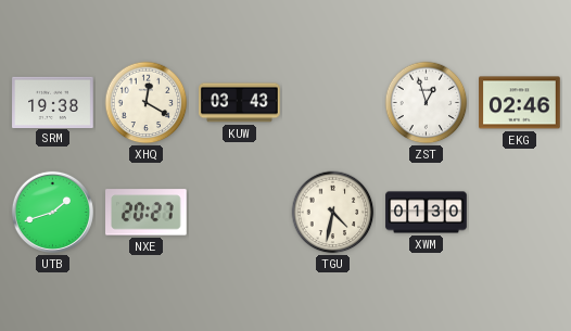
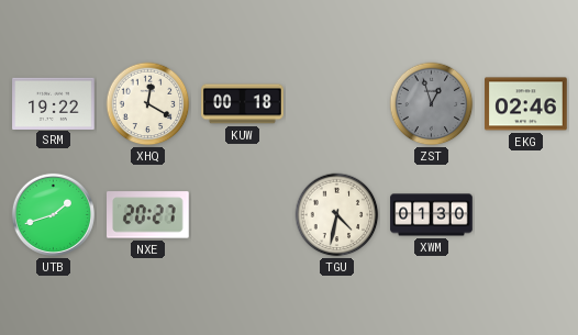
SRM: 19:38 -> 19:22 (54, 103)
KUW: 03:43 -> 00:18 (243, 104)
ZST dial: white -> grey (432, 104)
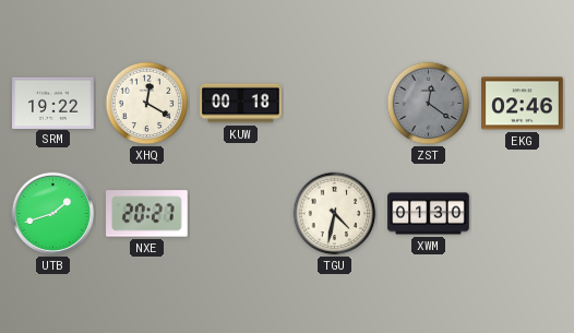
ZST: 12:57 -> 12:21 (429, 104)
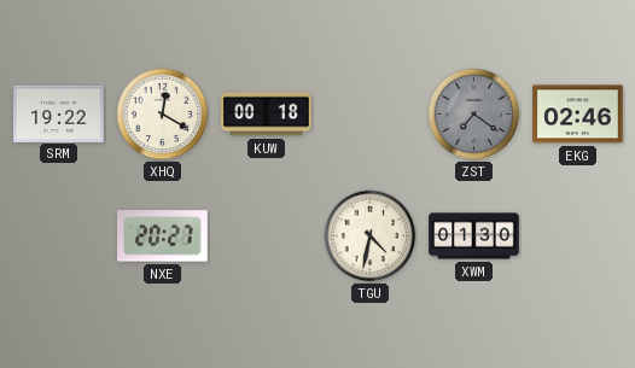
ZST: 12:21 -> 7:21 (474, 115)
UTB: 1:42 -> none (52, 213)
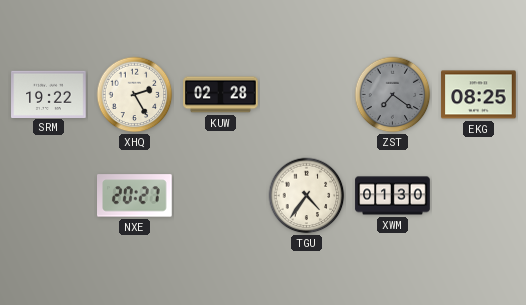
XHQ: 12:20 -> 2:25 (135, 95)
KUW: 00:18 -> 02:28 (221, 95)
EKG: 02:46 -> 08:25 (479, 95)
TGU: 4:32 -> 4:36 (307, 196)
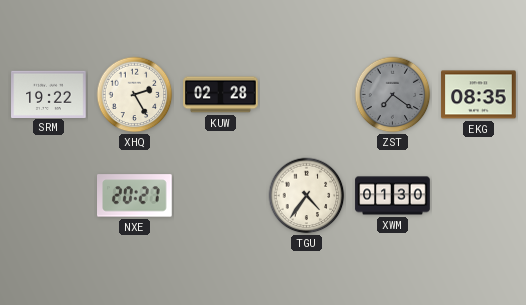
EKG: 08:25 -> 08:35 (479, 95)
